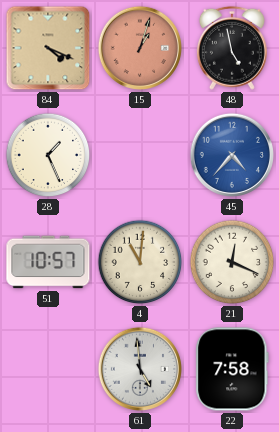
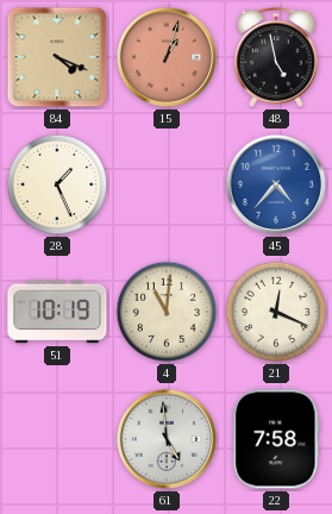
51: 10:57 -> 10:19 (57, 312)
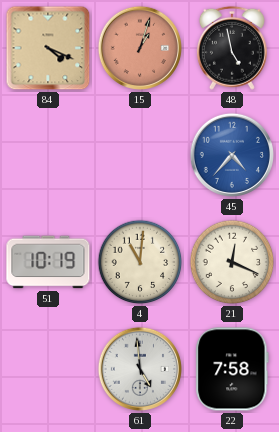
28: 1:26 -> none (57, 184)
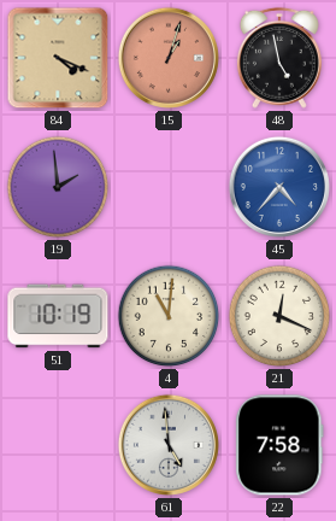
19: none -> 1:59 (58, 187)
